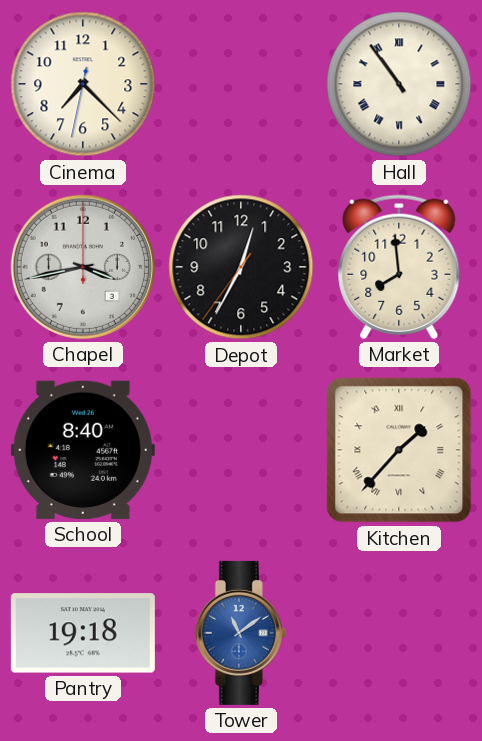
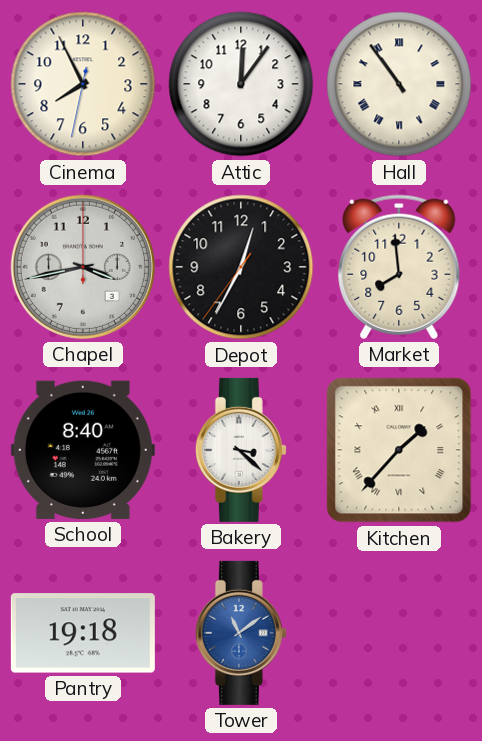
Cinema: 7:22 -> 7:55 (83, 84)
Attic: none -> 12:06 (241, 84)
Bakery: none -> 3:22 (241, 450)
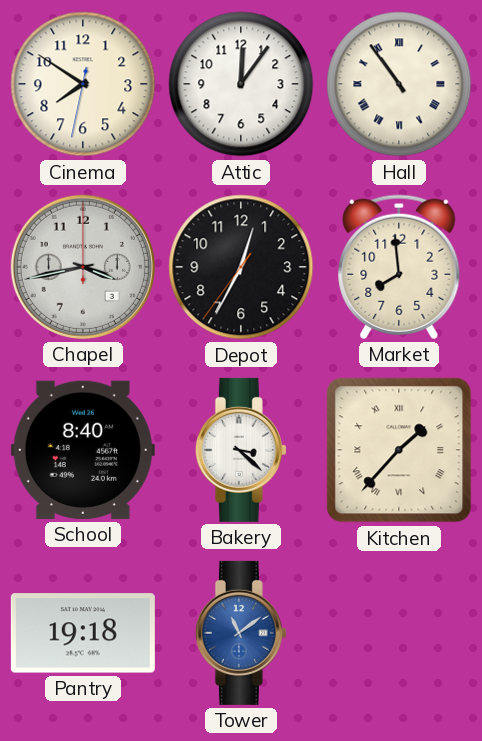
Cinema: 7:55 -> 7:50 (83, 84)
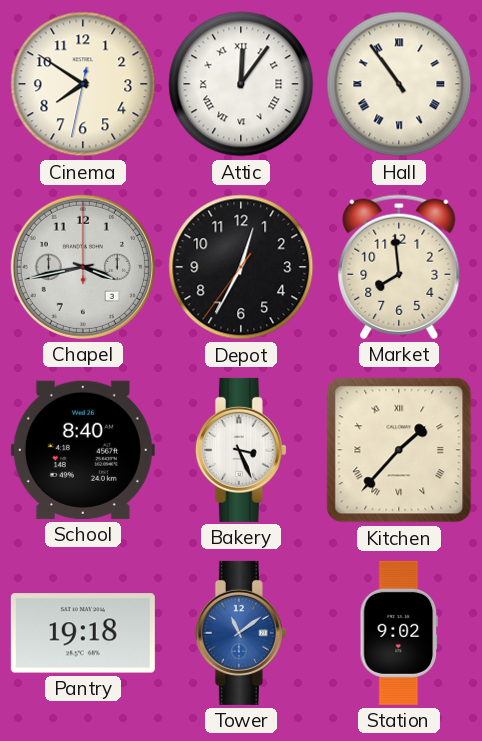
Attic numerals: Arabic -> Roman (241, 84)
Bakery: 3:22 -> 3:26 (241, 450)
Station: none -> 9:02 (398, 633)
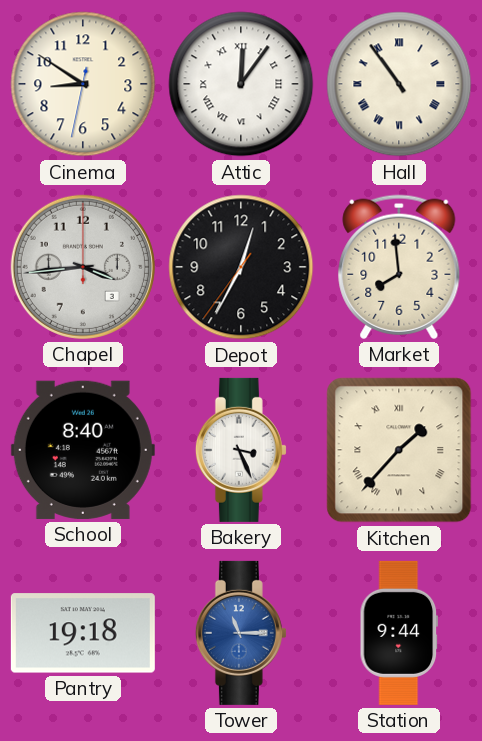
Cinema: 7:50 -> 8:50 (83, 84)
Chapel: 3:43 -> 3:44 (83, 267)
Tower: 11:09 -> 11:15 (241, 633)
Station: 9:02 -> 9:44 (398, 633)
